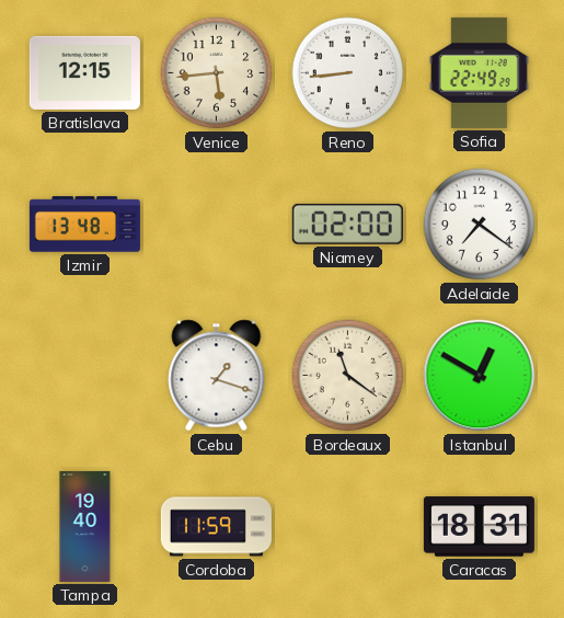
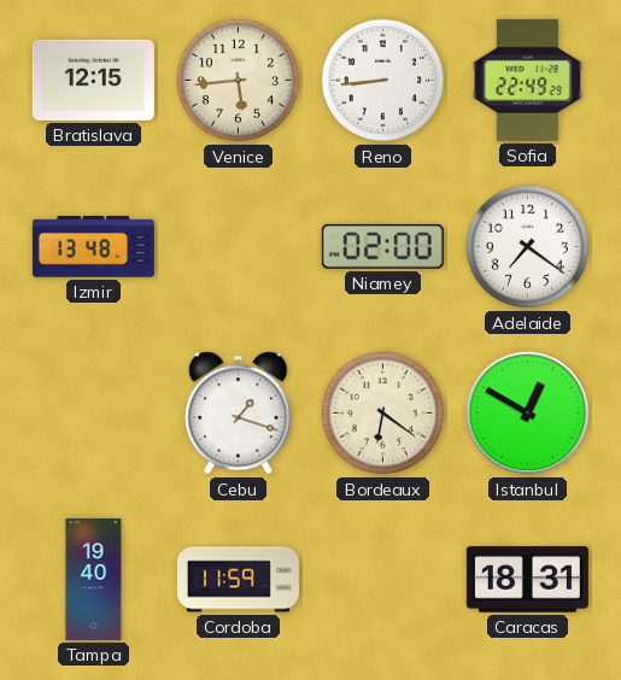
Bordeaux: 11:21 -> 6:21 (383, 414)
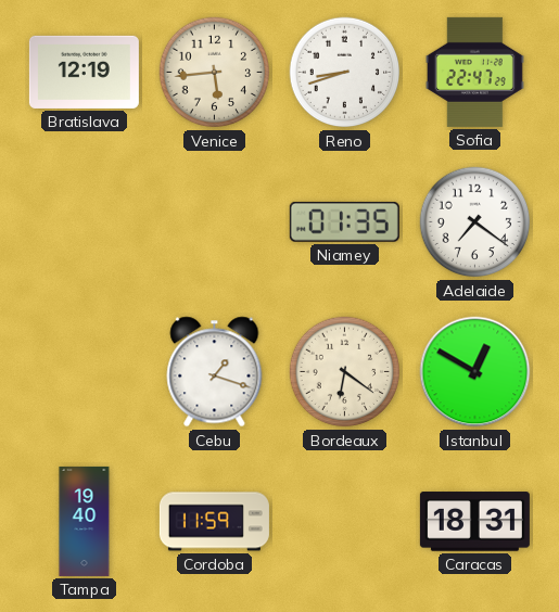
Bratislava: 12:15 -> 12:19 (84, 72)
Reno: 8:44 -> 8:42 (345, 73)
Sofia: 22:49 -> 22:47 (474, 72)
Izmir: 13:48 -> none (93, 247)
Niamey: 02:00 -> 01:35 (344, 221)
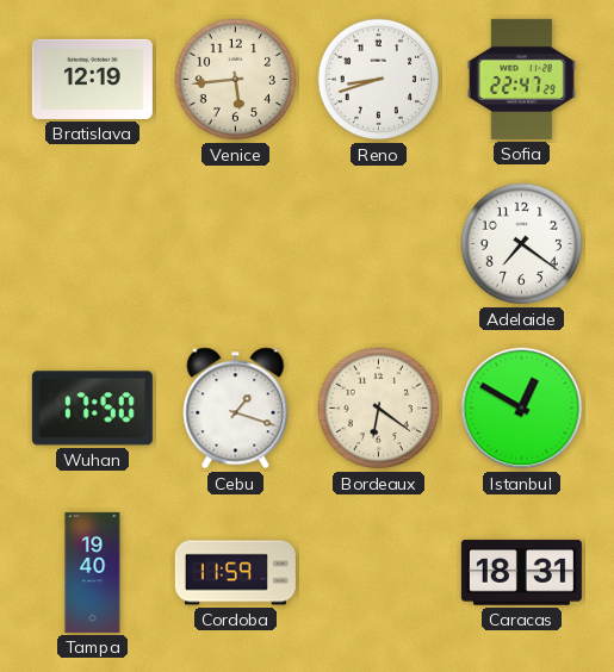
Niamey: 01:35 -> none (344, 221)
Wuhan: none -> 17:50 (92, 409)
